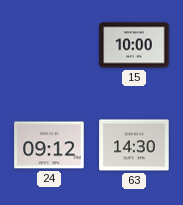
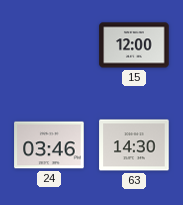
15: 10:00 -> 12:00 (134, 45)
24: 09:12 -> 03:46 (49, 145)
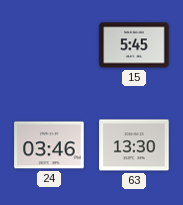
15: 12:00 -> 5:45 (134, 45)
63: 14:30 -> 13:30 (134, 145)
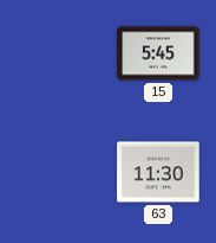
24: 03:46 -> none (49, 145)
63: 13:30 -> 11:30 (158, 172)
